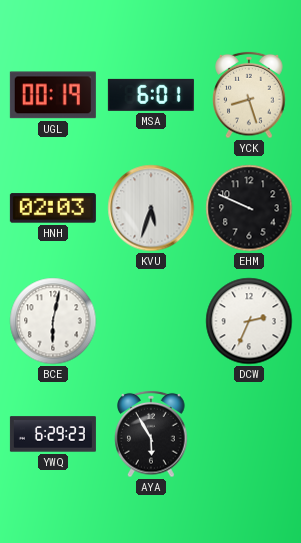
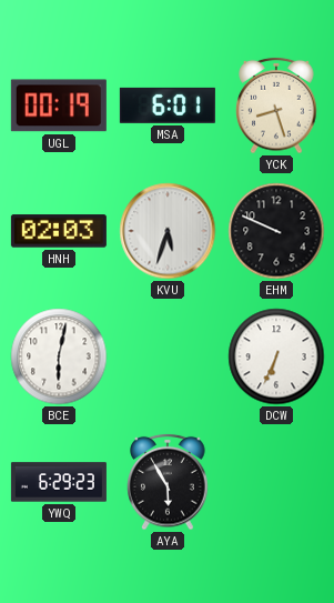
DCW: 2:34 -> 6:34 (276, 356)
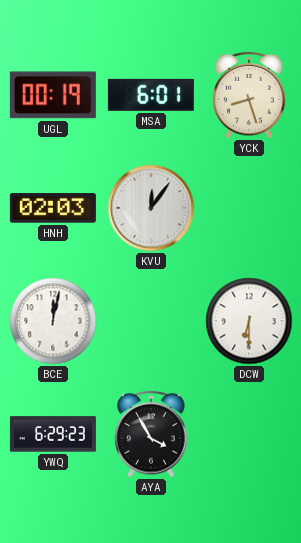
KVU: 5:33 -> 12:06 (151, 208)
EHM: 9:49 -> none (276, 231)
BCE: 6:02 -> 12:02 (53, 321)
DCW: 6:34 -> 6:30 (249, 321)
AYA: 5:55 -> 3:55 (151, 434)
